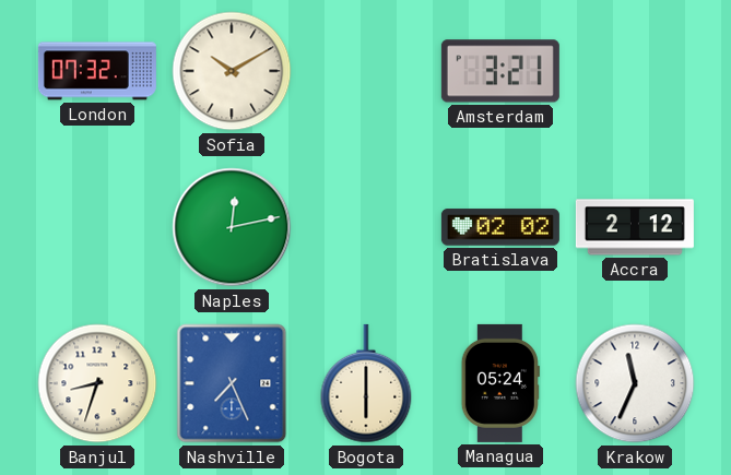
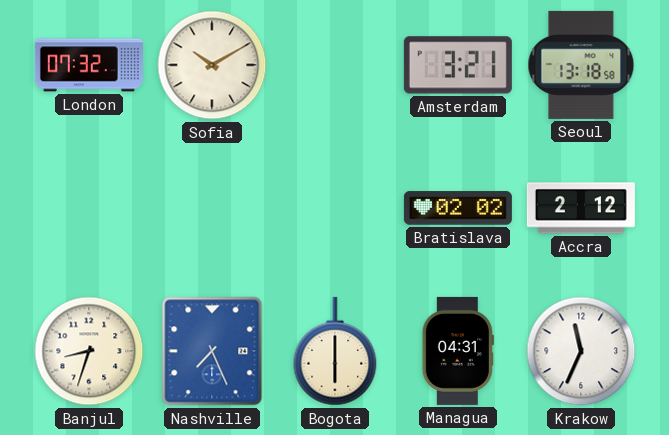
Seoul: none -> 13:18 (581, 65)
Naples: 12:13 -> none (232, 227)
Managua: 05:24 -> 04:31 (458, 351)
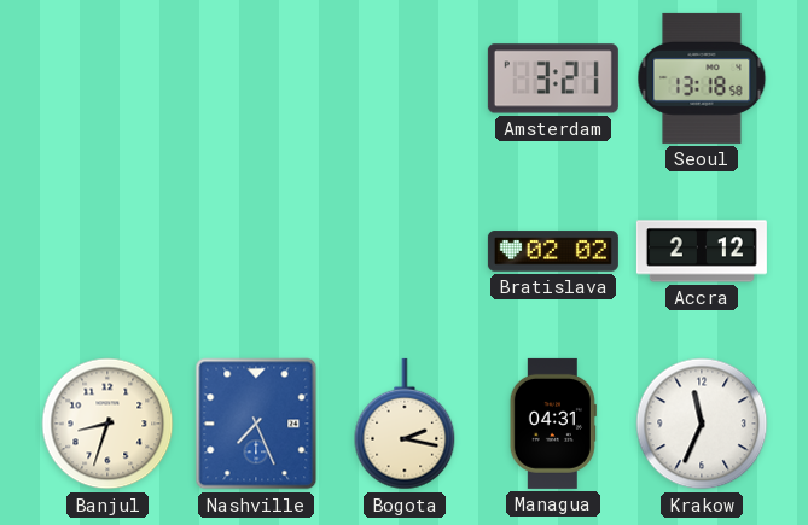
London: 07:32 -> none (89, 65)
Sofia: 10:10 -> none (212, 65)
Bogota: 6:00 -> 2:17 (405, 424)
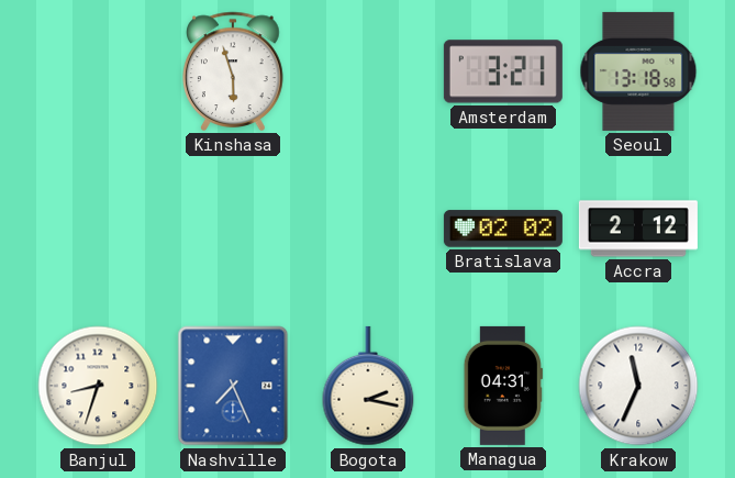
Kinshasa: none -> 5:57 (233, 71)
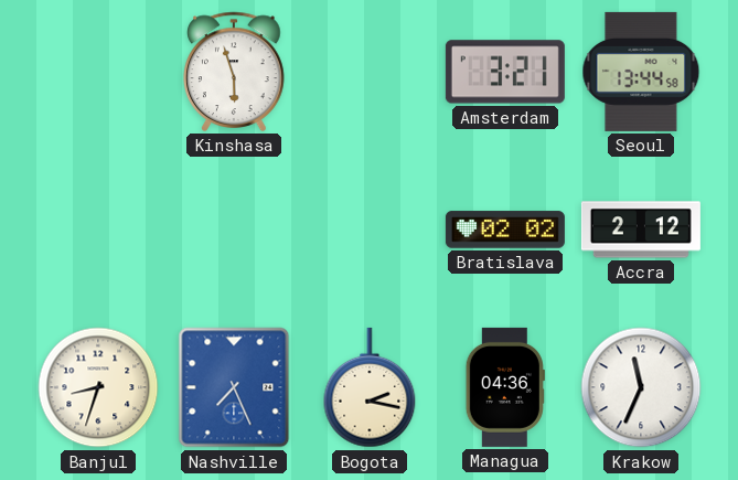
Seoul: 13:18 -> 13:44 (641, 72)
Managua: 04:31 -> 04:36 (505, 387)
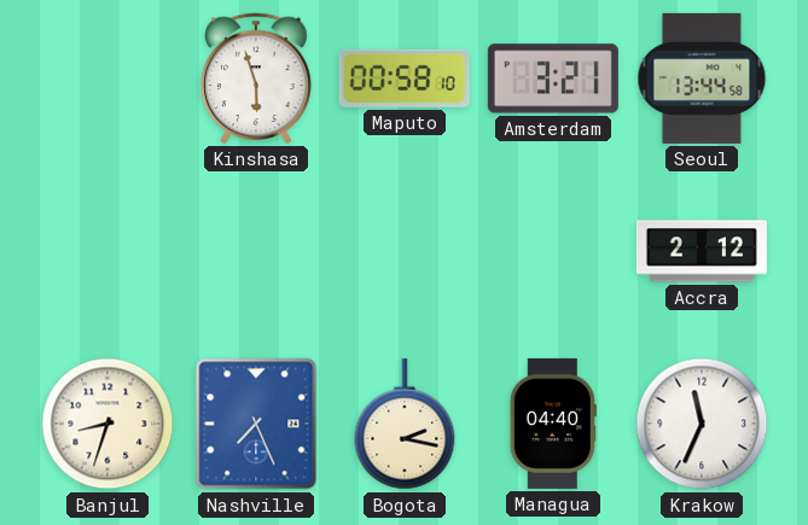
Maputo: none -> 00:58 (405, 78)
Bratislava: 02:02 -> none (505, 230)
Managua: 04:36 -> 04:40 (553, 424)
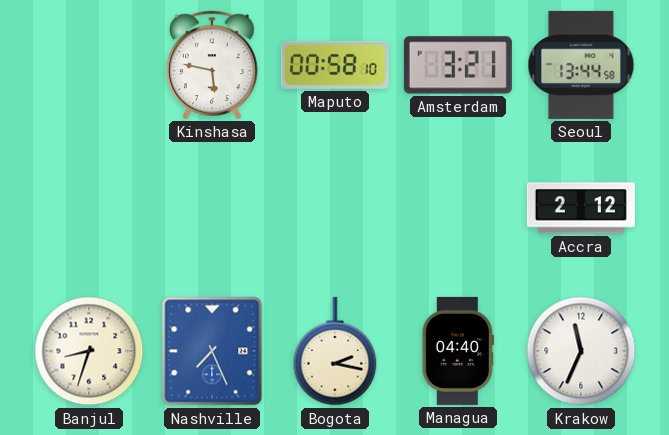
Kinshasa: 5:57 -> 5:47 (212, 65)
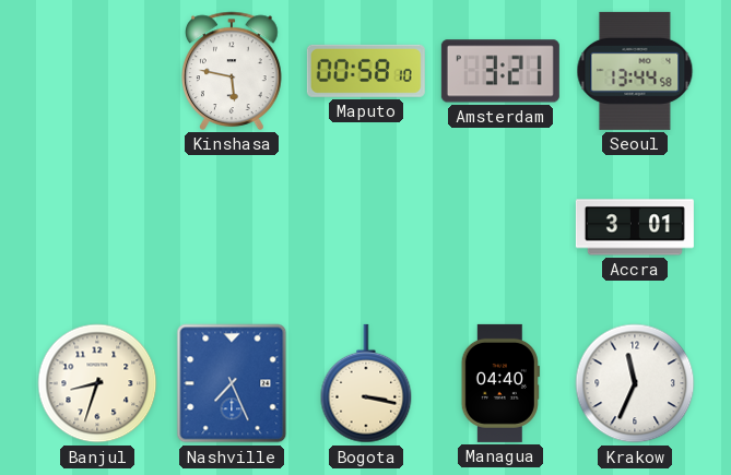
Accra: 2:12 -> 3:01 (635, 227)
Bogota: 2:17 -> 3:17 (366, 383)
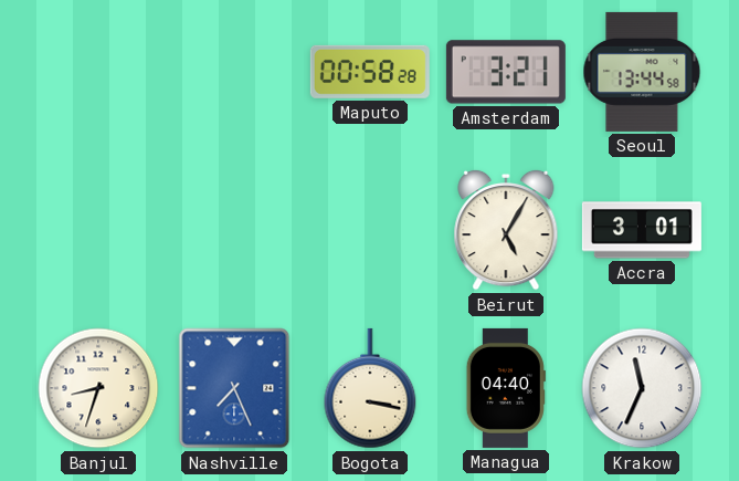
Kinshasa: 5:47 -> none (232, 71)
Maputo: 00:58:10 -> 00:58:28 (370, 72)
Beirut: none -> 5:05 (506, 230)
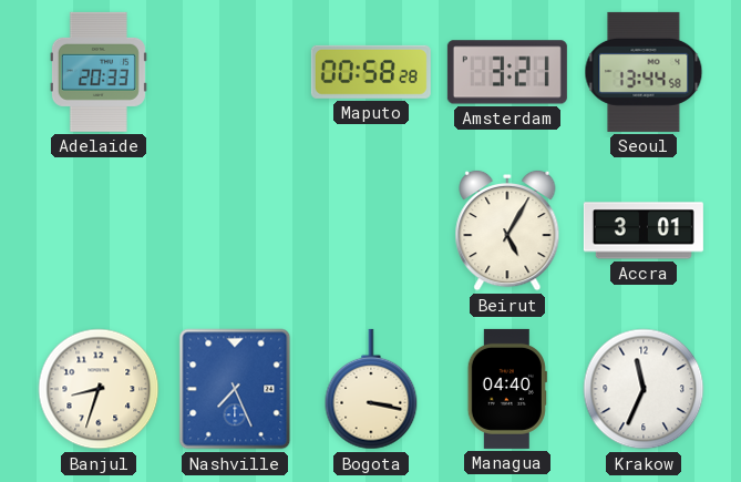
Adelaide: none -> 20:33 (99, 72)
